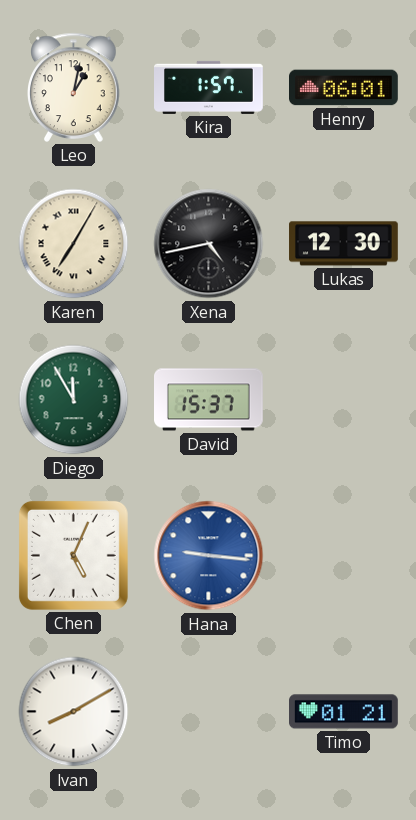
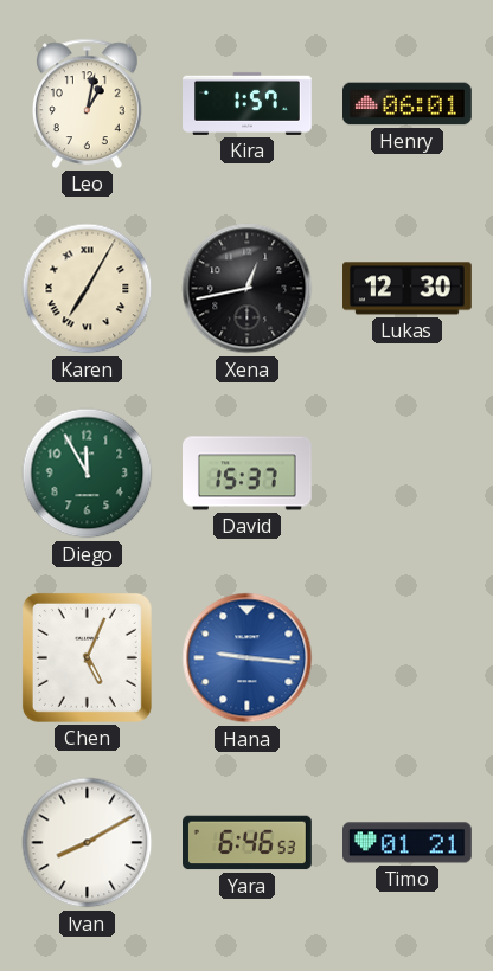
Xena: 4:43 -> 12:43 (248, 289)
Yara: none -> 6:46 (248, 843)
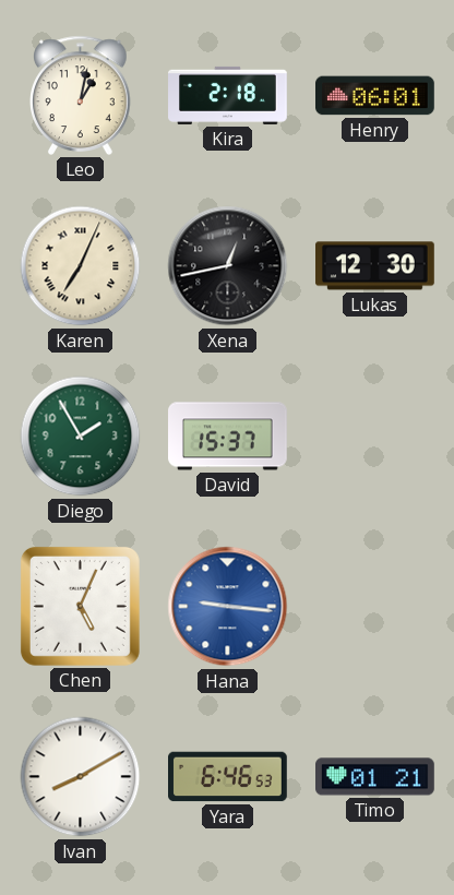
Kira: 1:57 -> 2:18 (228, 95)
Karen: 7:05 -> 7:04 (81, 266)
Diego: 11:55 -> 1:55 (81, 437)
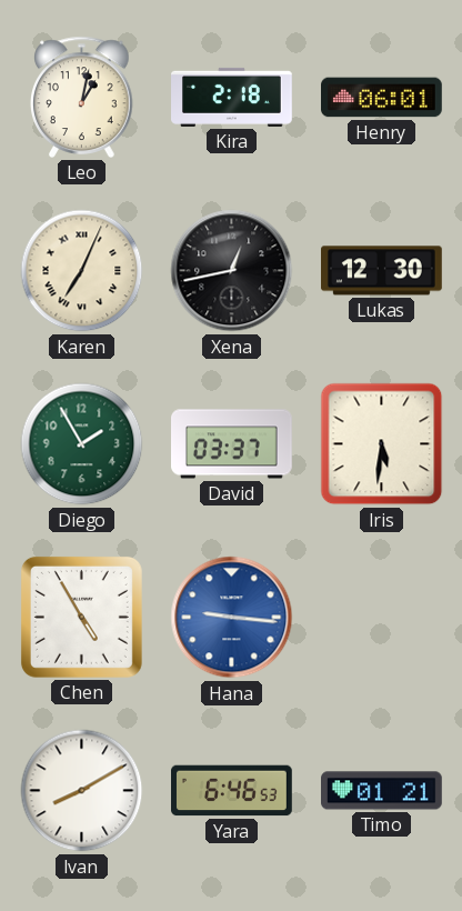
David: 15:37 -> 03:37 (232, 444)
Iris: none -> 5:31 (382, 444)
Chen: 5:04 -> 4:55 (81, 617)
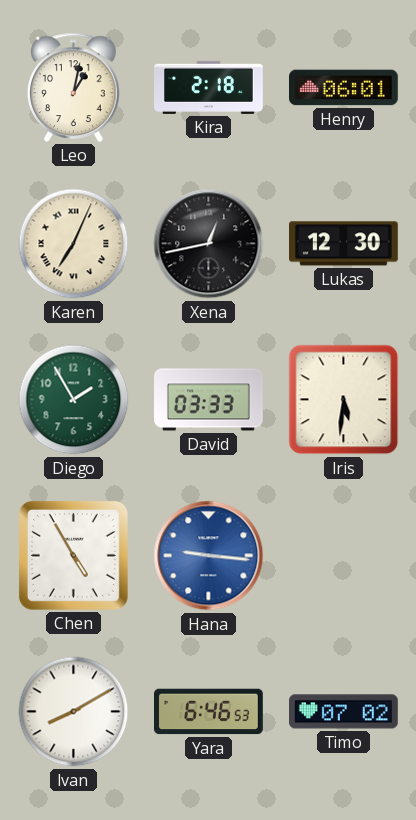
David: 03:37 -> 03:33 (209, 400)
Timo: 01:21 -> 07:02 (344, 712)
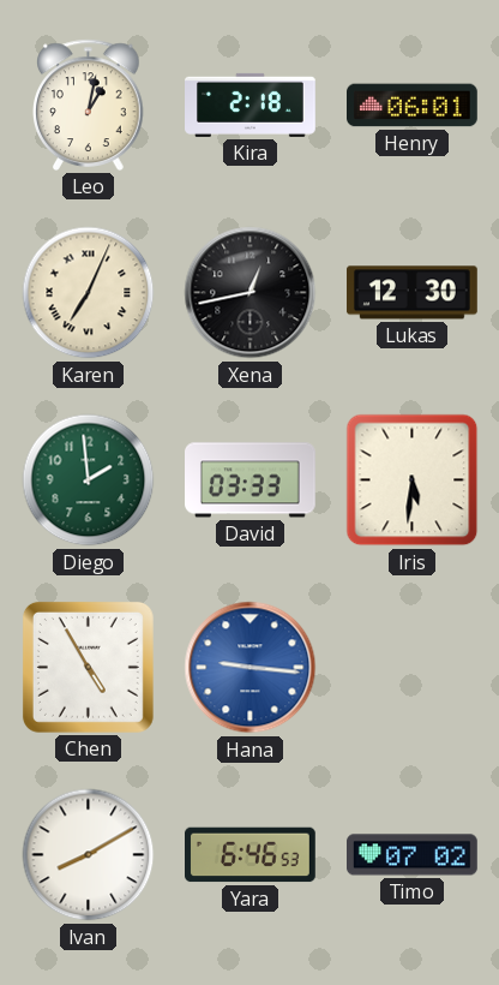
Diego: 1:55 -> 1:59 (89, 480)
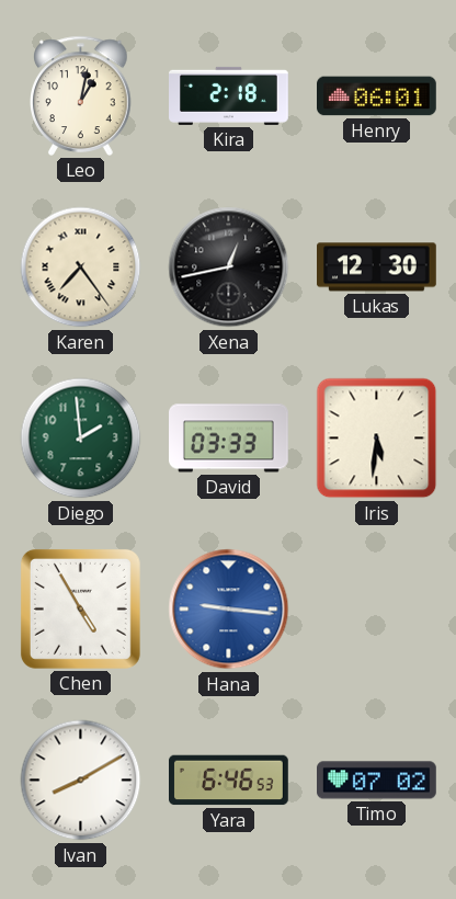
Karen: 7:04 -> 7:24 (81, 268)
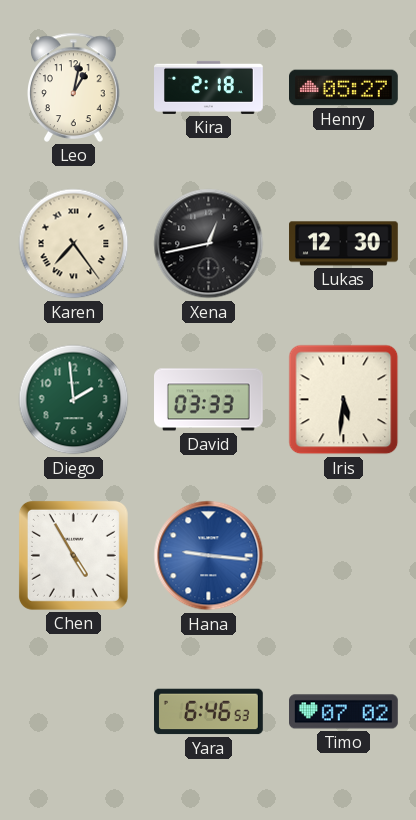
Henry: 06:01 -> 05:27 (344, 88)
Ivan: 8:10 -> none (81, 781)
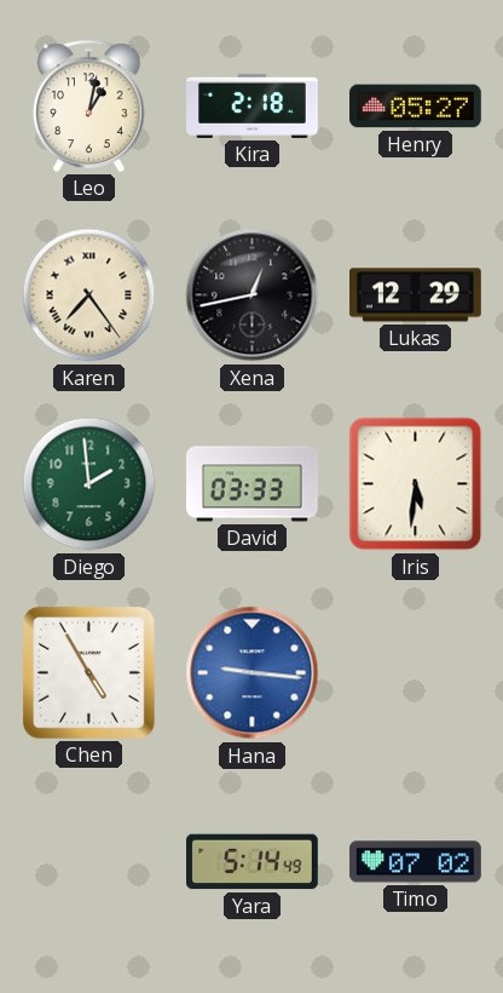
Lukas: 12:30 -> 12:29 (416, 295)
Yara: 6:46 -> 5:14 (253, 862)
